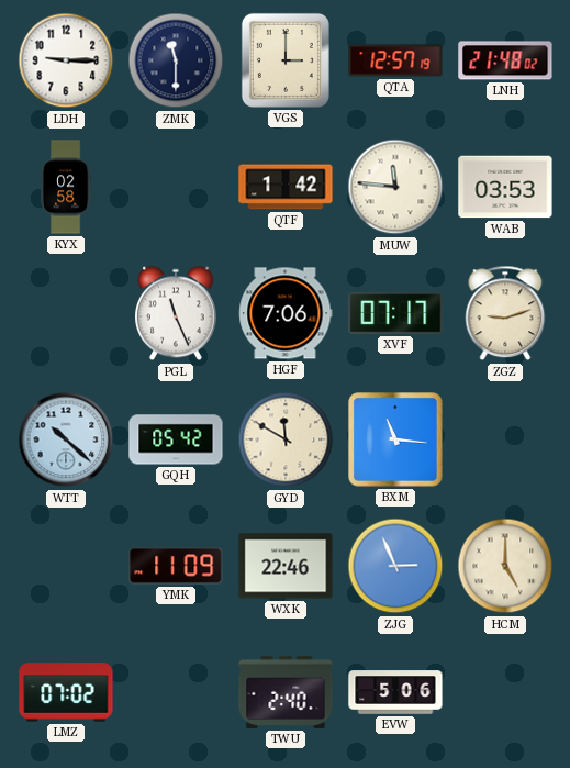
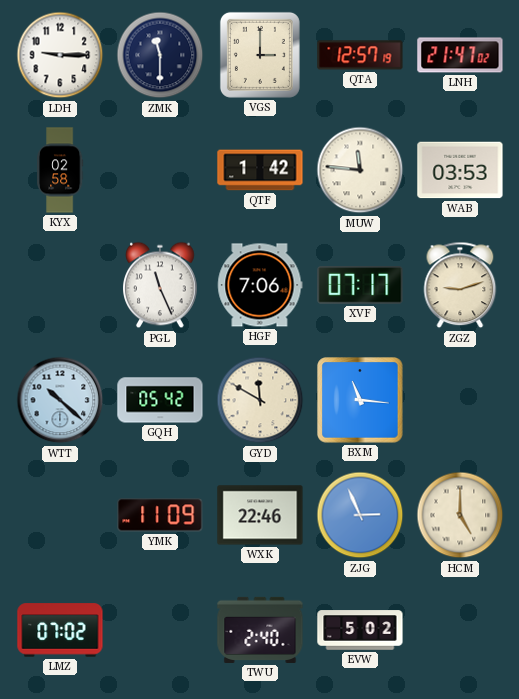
LNH: 21:48 -> 21:47 (460, 55)
EVW: 5:06 -> 5:02 (360, 630)
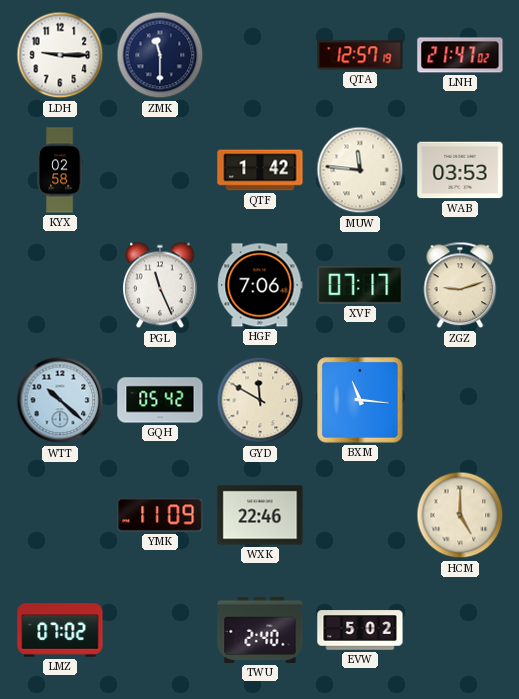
VGS: 3:00 -> none (260, 55)
ZJG: 2:56 -> none (360, 515)
